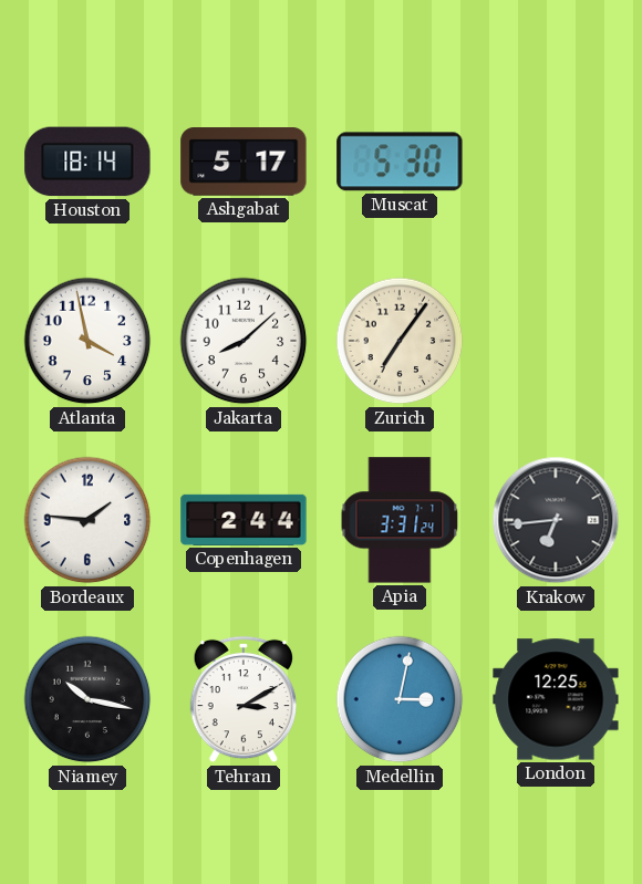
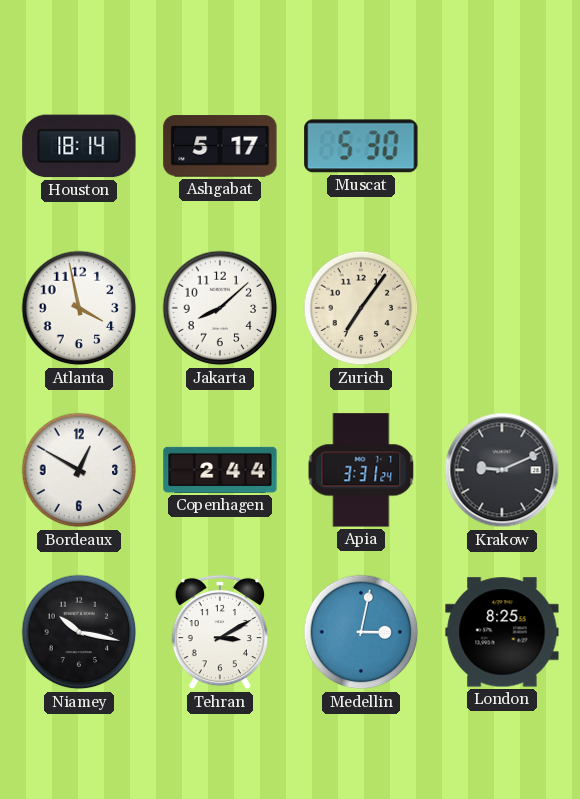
Bordeaux: 1:46 -> 12:50 (79, 470)
Krakow: 6:44 -> 9:11 (502, 470)
London: 12:25 -> 8:25 (502, 632)
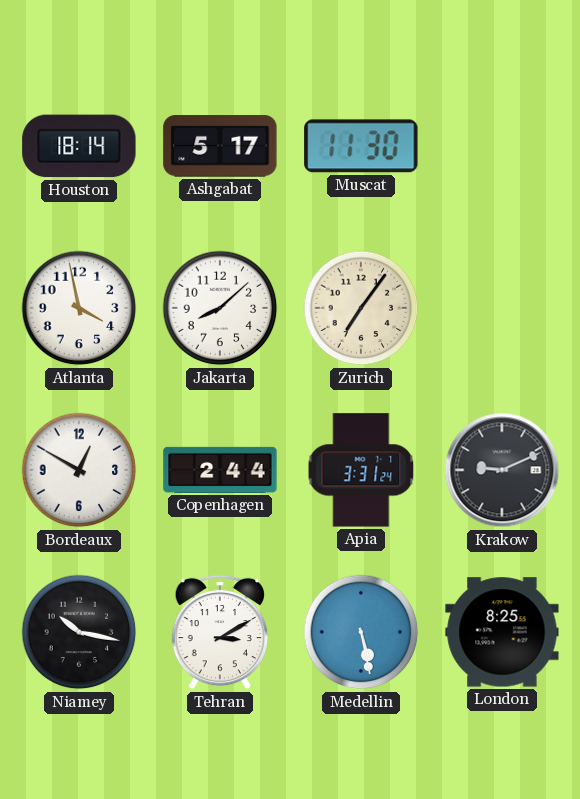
Muscat: 5:30 -> 11:30 (361, 146)
Medellin: 3:02 -> 5:28 (361, 632)
